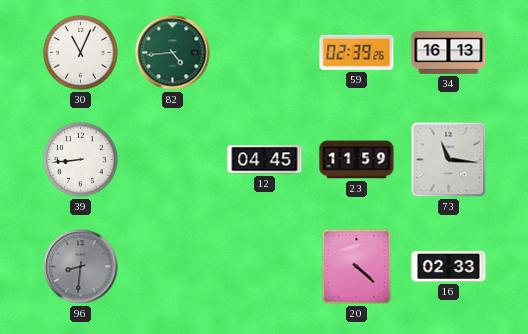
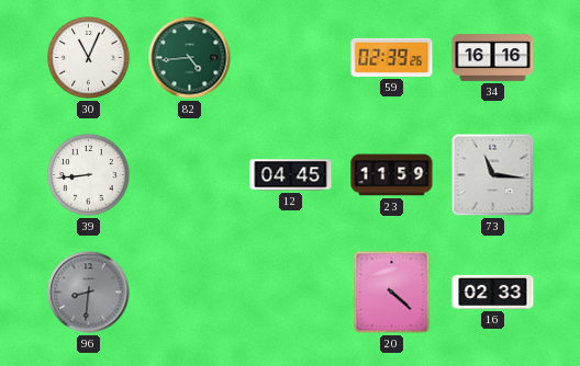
34: 16:13 -> 16:16 (493, 58)
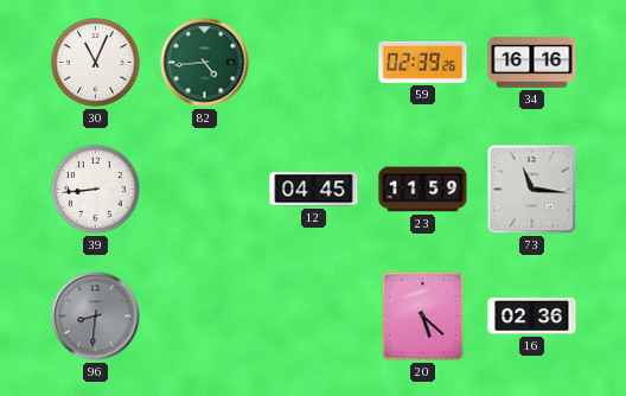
20: 4:22 -> 5:22 (423, 317)
16: 02:33 -> 02:36 (532, 315)
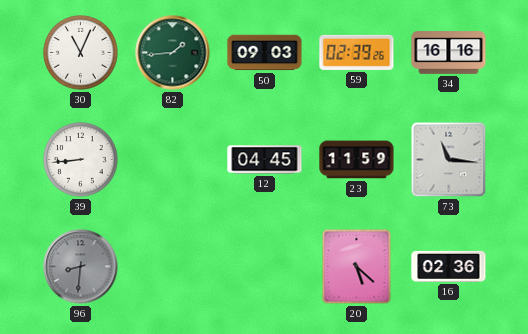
82: 4:44 -> 1:44 (173, 53)
50: none -> 09:03 (265, 53)
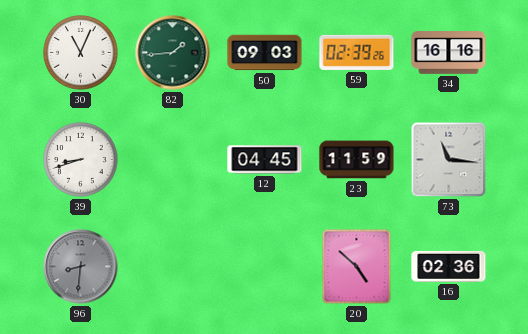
39: 8:44 -> 8:42 (81, 160)
20: 5:22 -> 4:52 (357, 267)
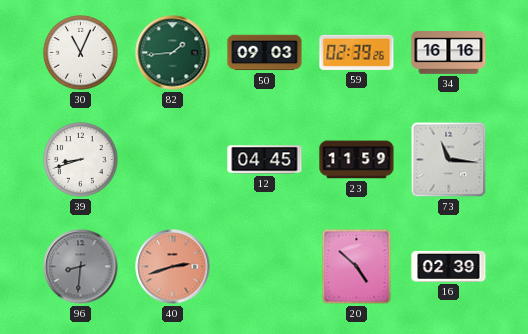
40: none -> 2:42 (173, 267)
16: 02:36 -> 02:39 (449, 266)
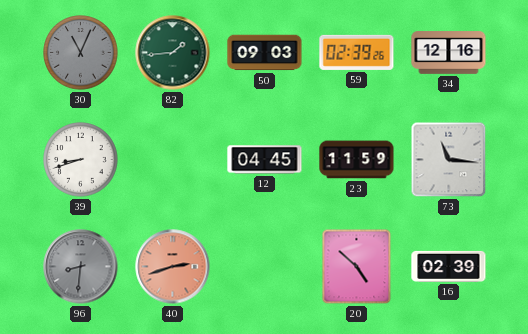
30 dial: white -> grey (81, 53)
34: 16:16 -> 12:16 (449, 53)
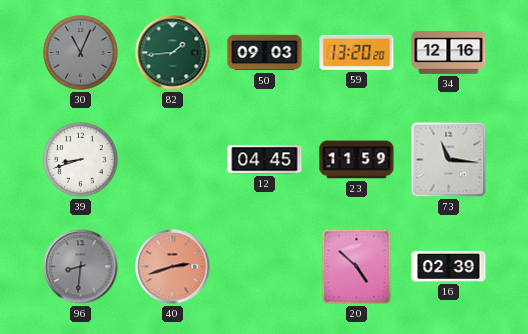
59: 02:39 -> 13:20 (357, 52)
